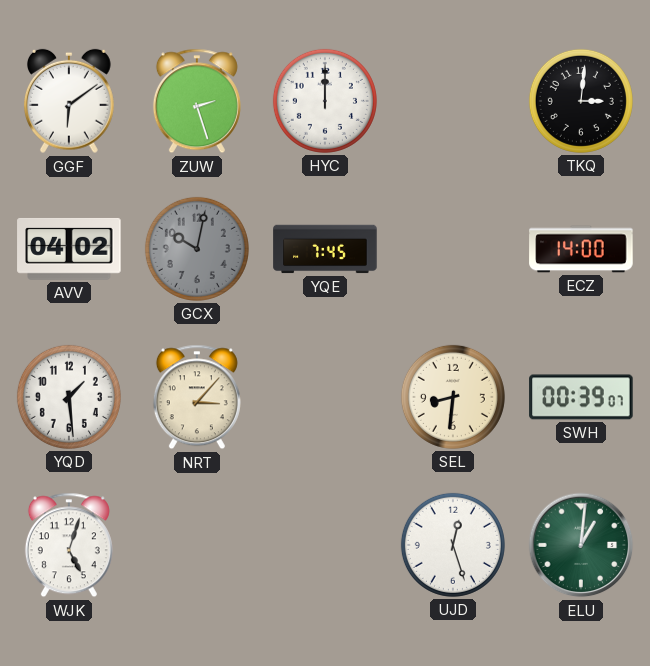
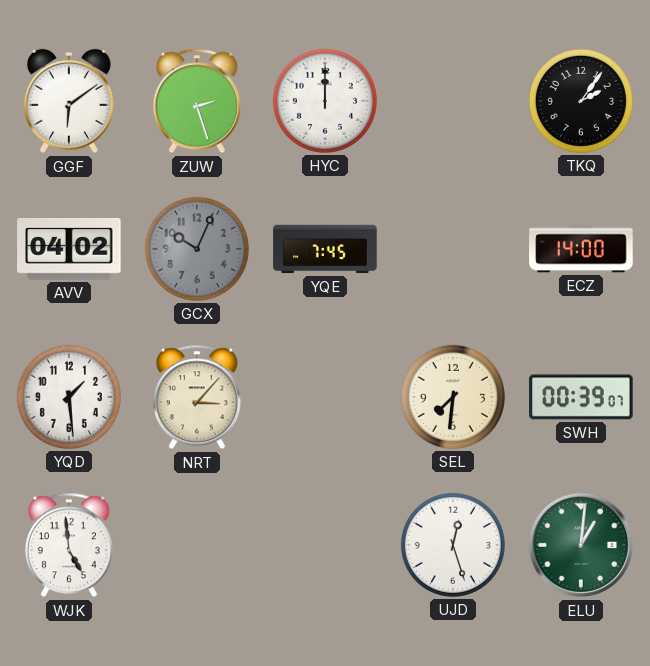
TKQ: 3:01 -> 2:06 (581, 101)
GCX: 10:02 -> 10:04 (197, 249)
SEL: 8:31 -> 7:31 (453, 397)
WJK: 5:03 -> 4:59 (69, 545)
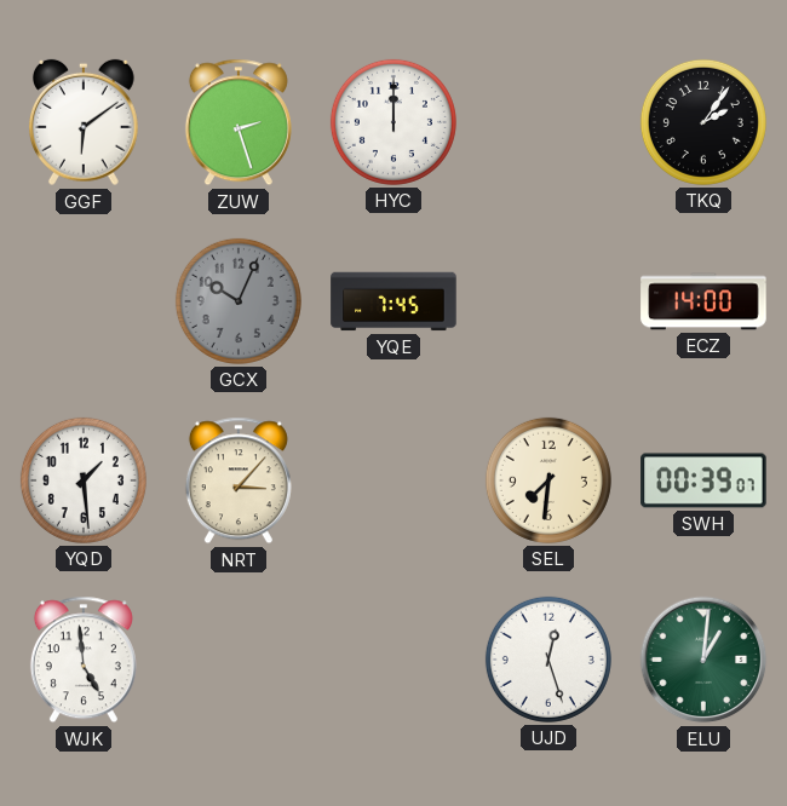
AVV: 04:02 -> none (69, 249)
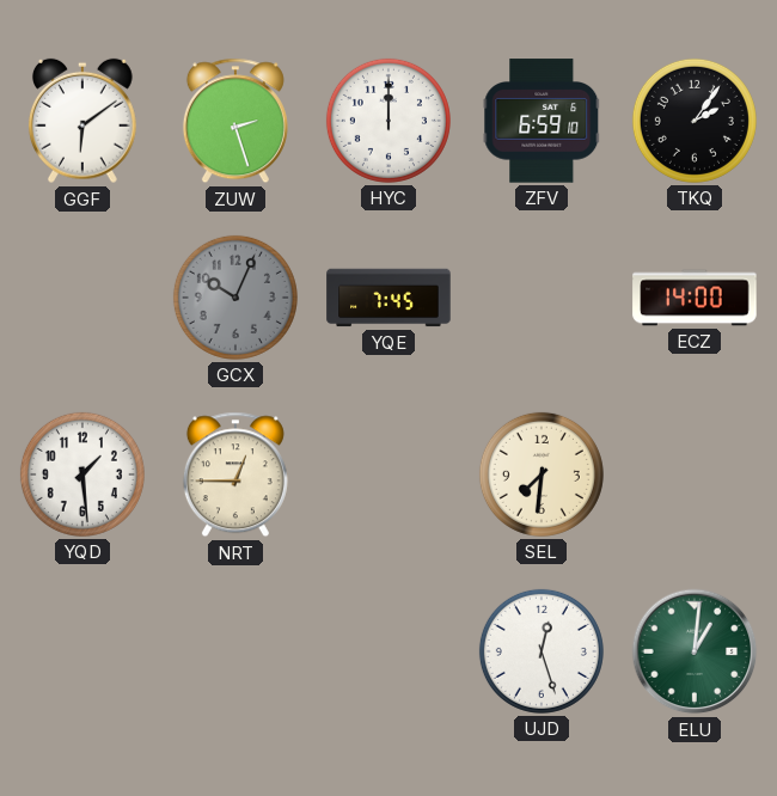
ZFV: none -> 6:59 (542, 121)
NRT: 3:07 -> 12:45 (235, 474)
SWH: 00:39 -> none (703, 480)
WJK: 4:59 -> none (84, 660)
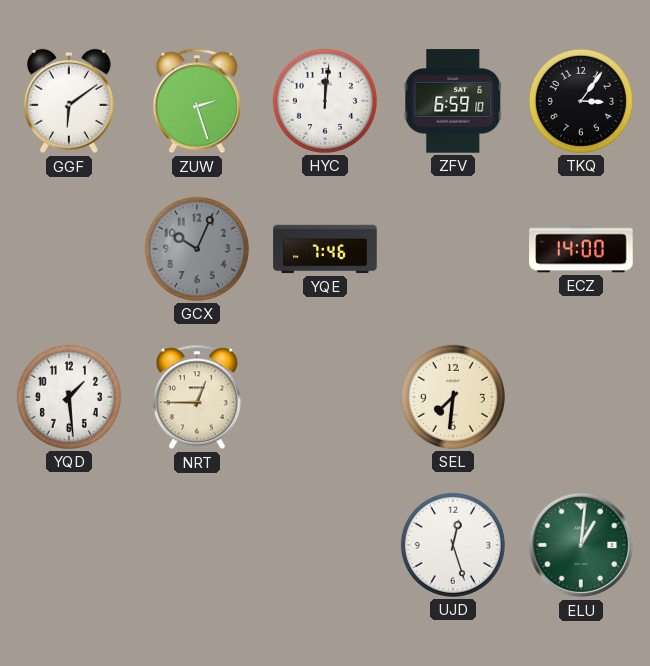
HYC: 12:00 -> 12:01 (325, 101)
TKQ: 2:06 -> 3:06 (581, 101)
YQE: 7:45 -> 7:46 (325, 249)
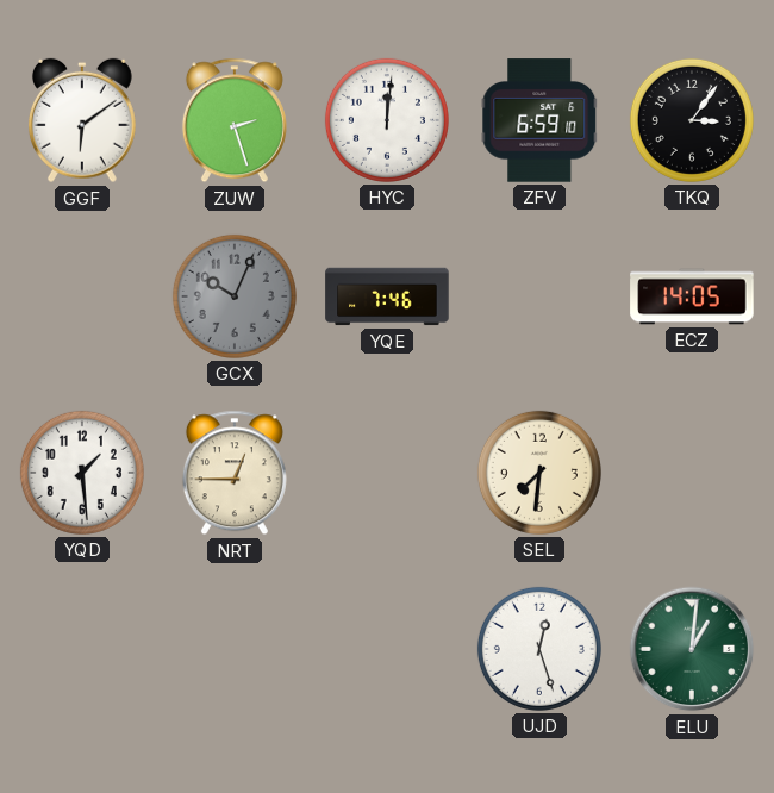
ECZ: 14:00 -> 14:05 (692, 296)
